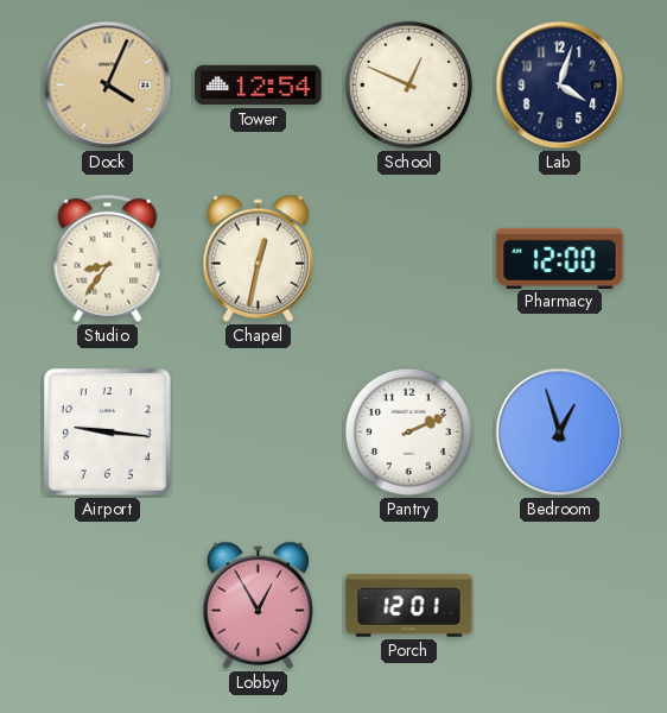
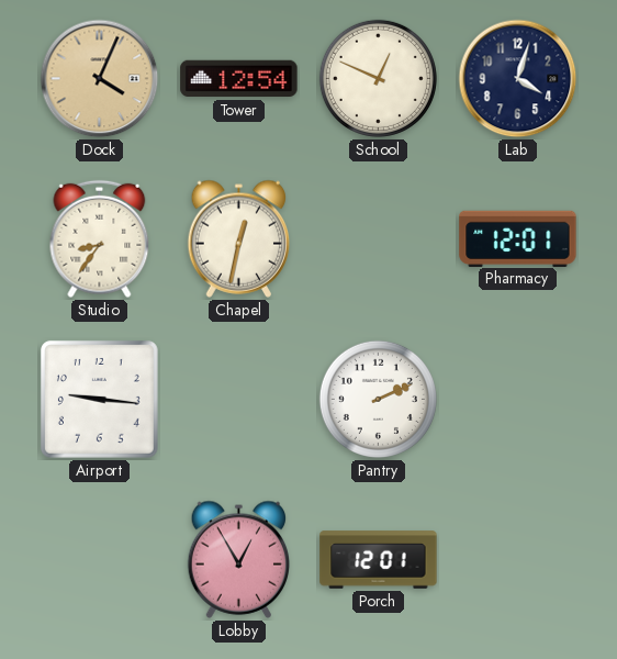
Pharmacy: 12:00 -> 12:01 (518, 238)
Bedroom: 12:57 -> none (560, 433)
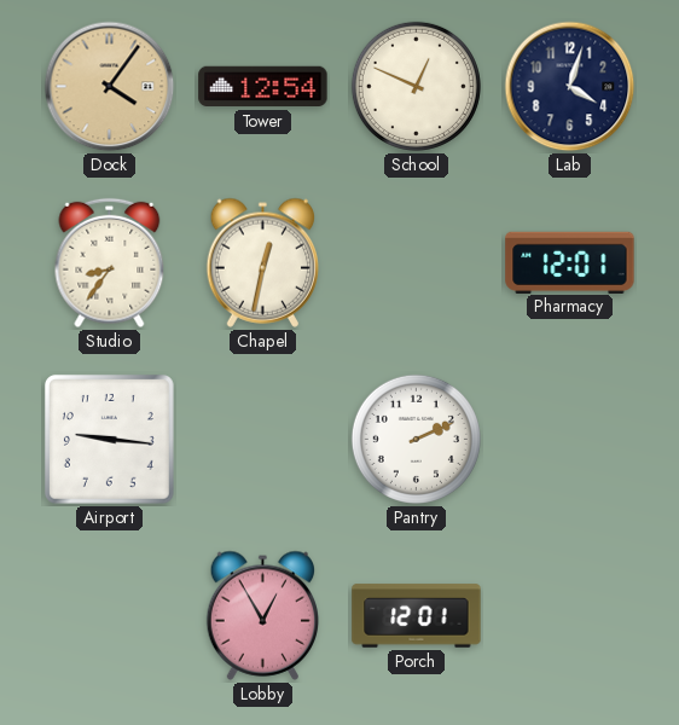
Dock: 4:04 -> 4:06 (110, 87)
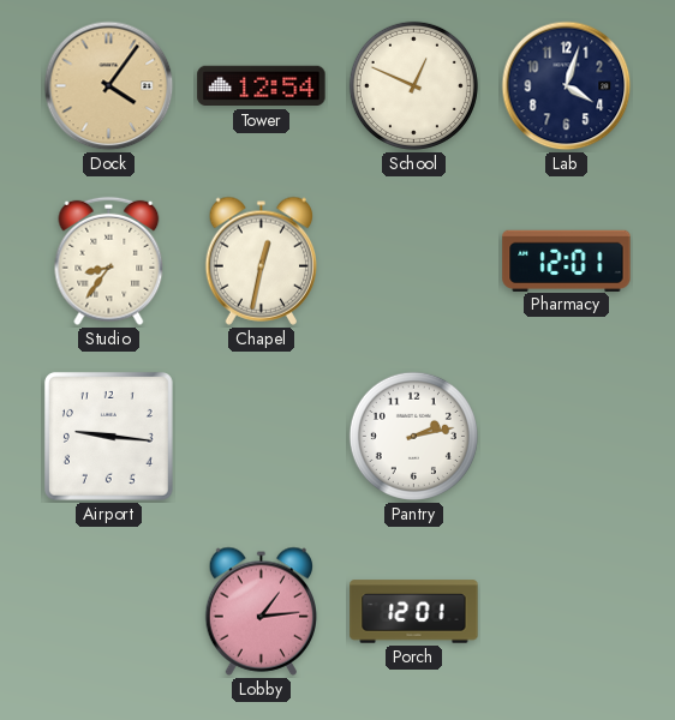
Pantry: 2:11 -> 2:13 (413, 436)
Lobby: 12:55 -> 1:14 (261, 611)
